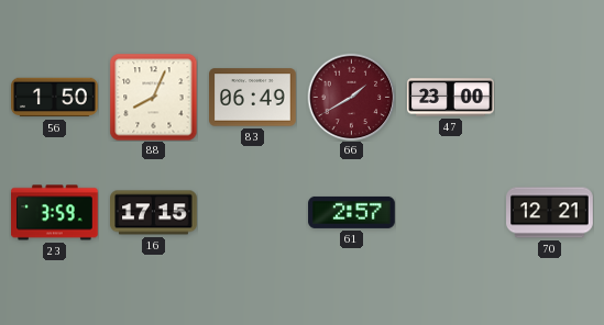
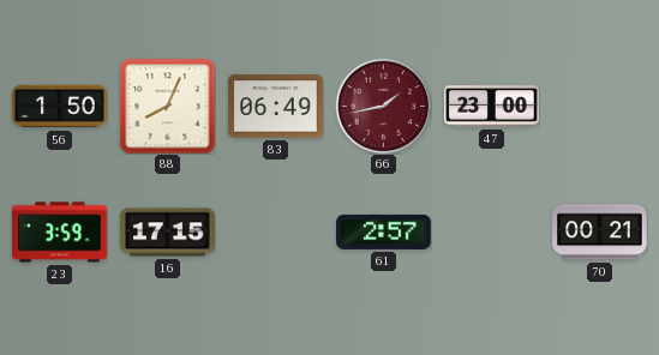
66: 1:40 -> 1:43 (383, 106)
70: 12:21 -> 00:21 (600, 233)
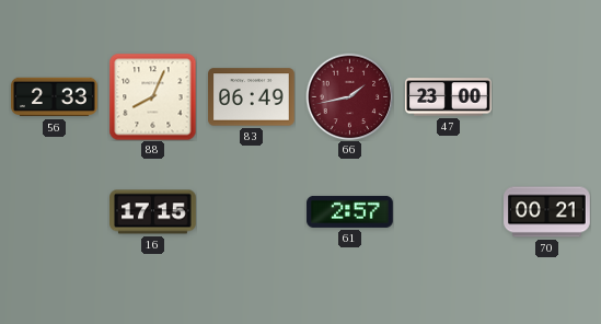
56: 1:50 -> 2:33 (55, 97)
23: 3:59 -> none (60, 233)
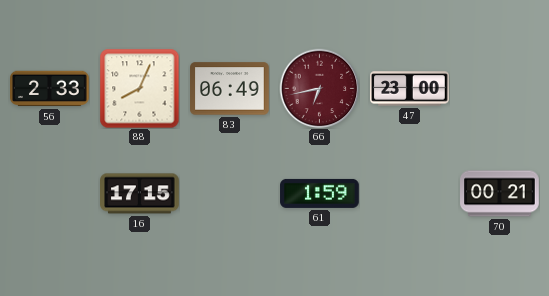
66: 1:43 -> 6:43 (319, 88)
61: 2:57 -> 1:59 (320, 193)
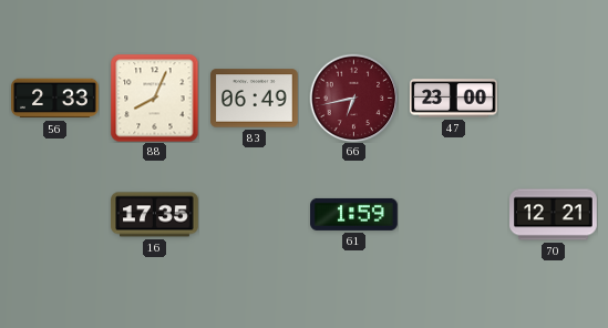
16: 17:15 -> 17:35 (155, 215)
70: 00:21 -> 12:21 (554, 215)
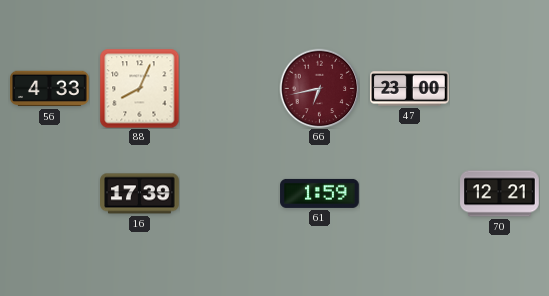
56: 2:33 -> 4:33 (50, 89)
83: 06:49 -> none (255, 99)
16: 17:35 -> 17:39 (140, 194)
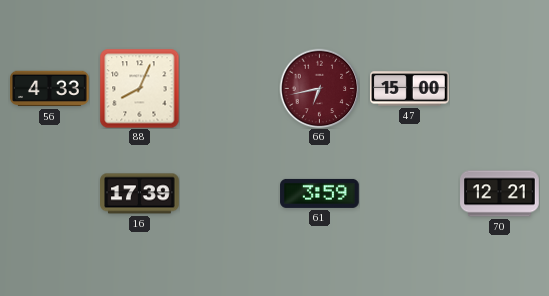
47: 23:00 -> 15:00 (410, 89)
61: 1:59 -> 3:59 (320, 193)
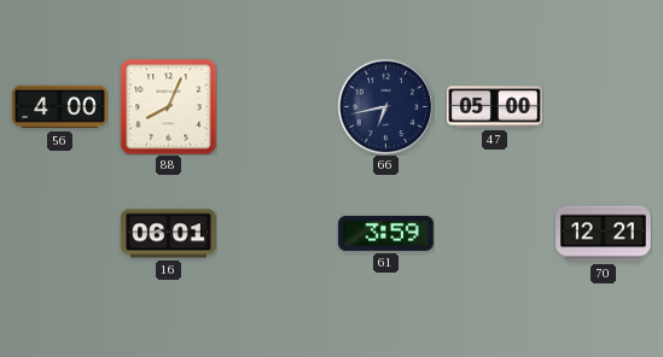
56: 4:33 -> 4:00 (60, 107)
66 dial: burgundy -> navy (385, 106)
47: 15:00 -> 05:00 (495, 107)
16: 17:39 -> 06:01 (169, 234)
